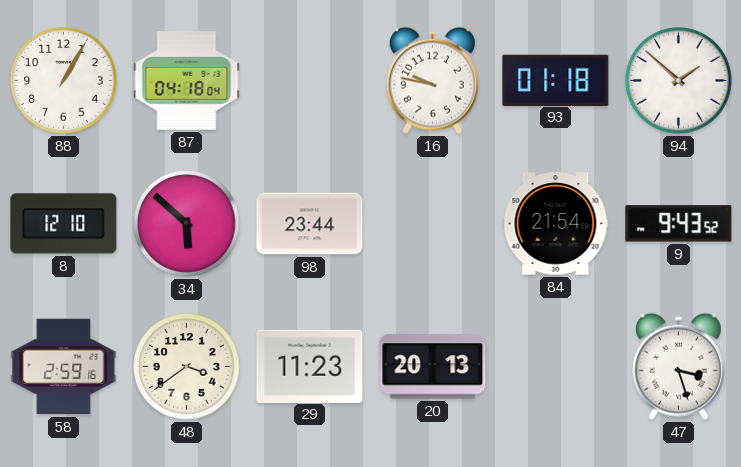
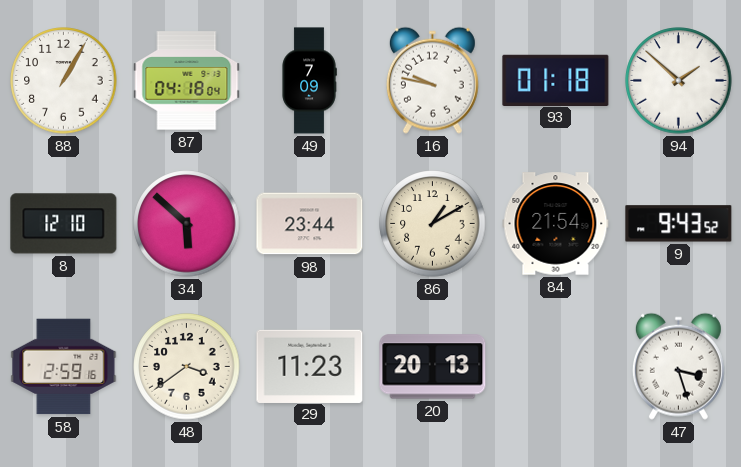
49: none -> 7:09 (309, 81)
86: none -> 1:10 (433, 224)
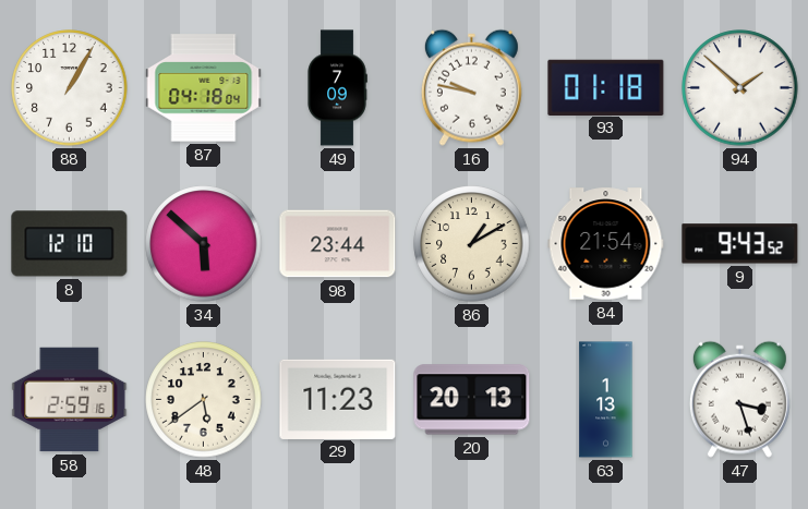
48: 3:39 -> 5:39 (204, 400)
63: none -> 1:13 (606, 400)
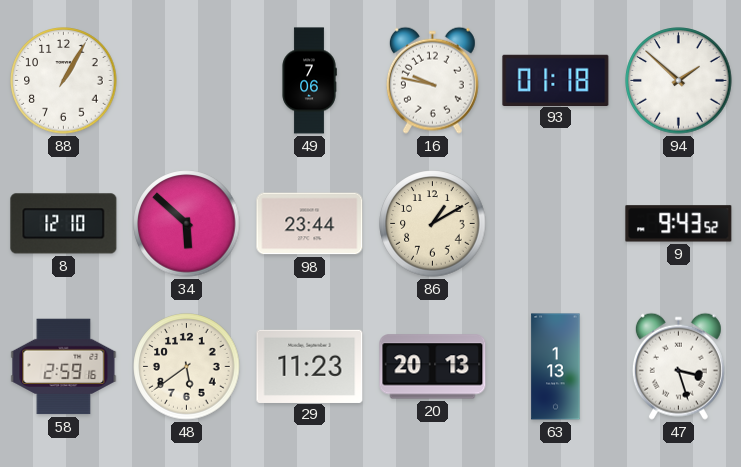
87: 04:18 -> none (204, 88)
49: 7:09 -> 7:06 (309, 81)
84: 21:54 -> none (606, 244)
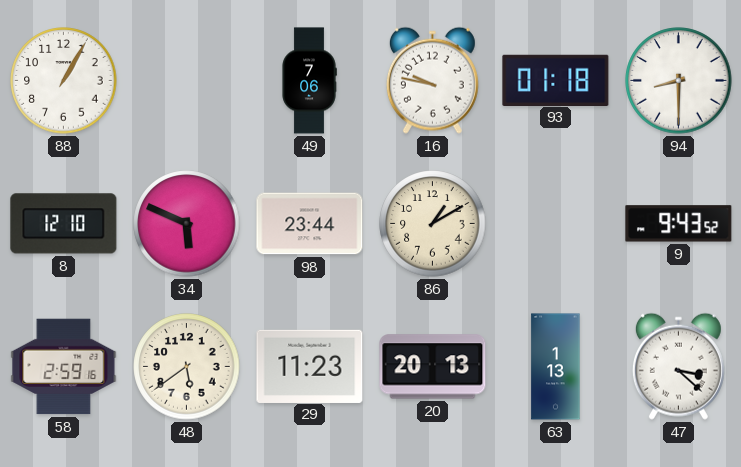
94: 1:52 -> 8:30 (679, 81)
34: 5:52 -> 5:49 (187, 224)
47: 3:27 -> 3:22 (678, 366)
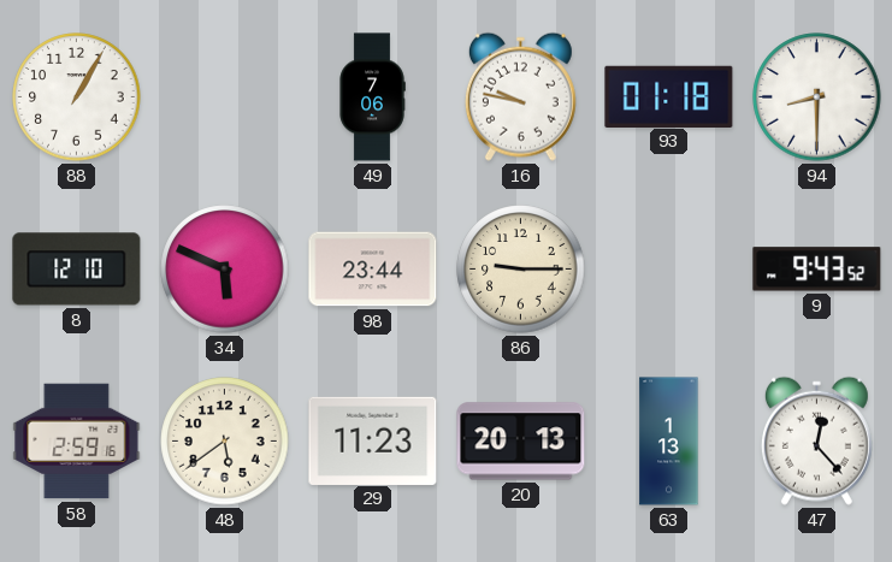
86: 1:10 -> 9:15 (521, 270)
47: 3:22 -> 12:23 (816, 440)
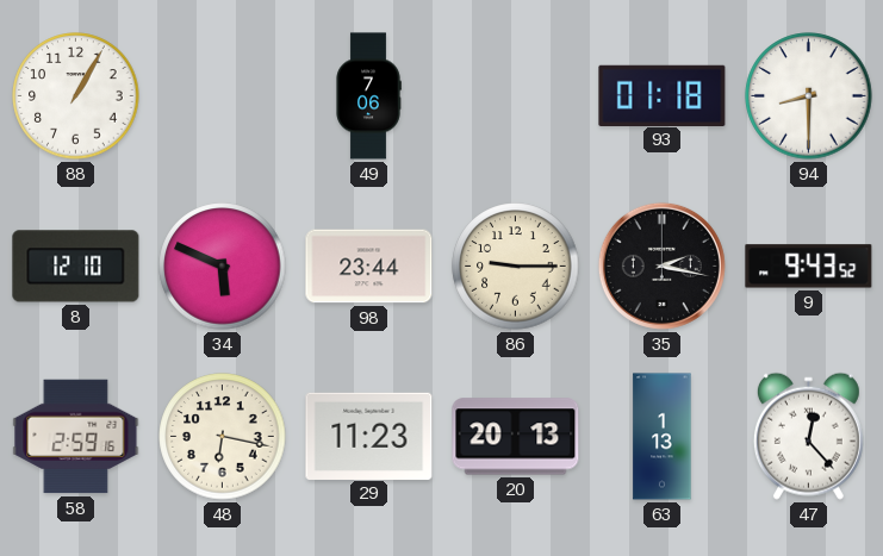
16: 9:47 -> none (520, 96)
35: none -> 2:17 (661, 265)
48: 5:39 -> 6:17 (223, 437)
